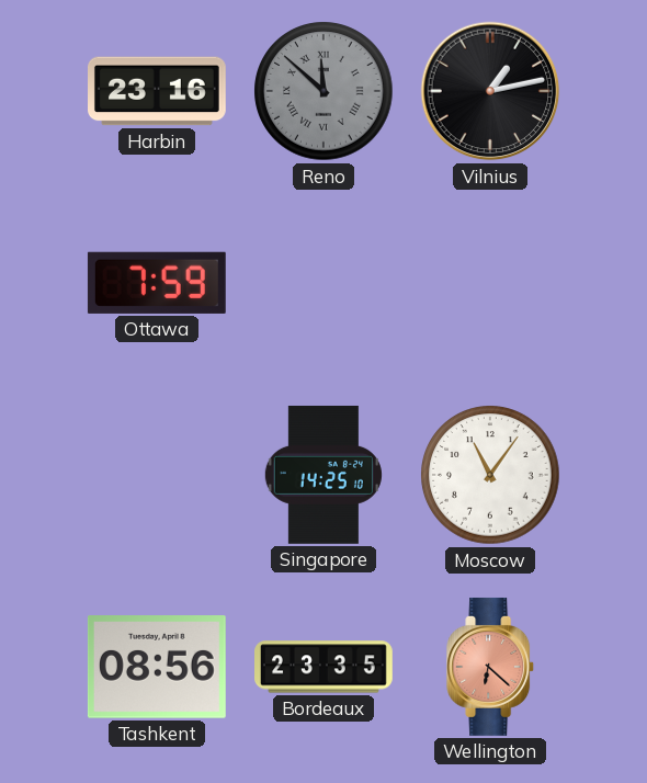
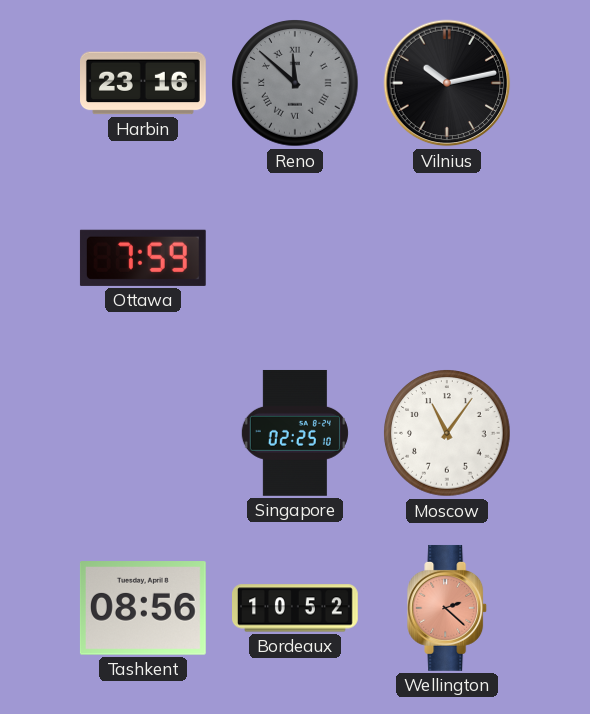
Vilnius: 1:13 -> 10:13 (447, 83)
Singapore: 14:25 -> 02:25 (295, 433)
Bordeaux: 23:35 -> 10:52 (296, 608)
Wellington: 6:22 -> 2:22 (448, 608)
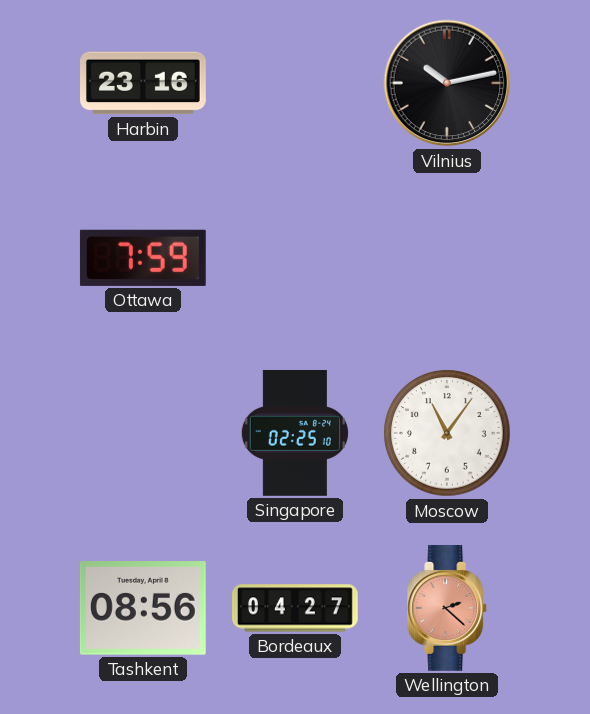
Reno: 11:52 -> none (295, 83)
Bordeaux: 10:52 -> 04:27 (296, 608)
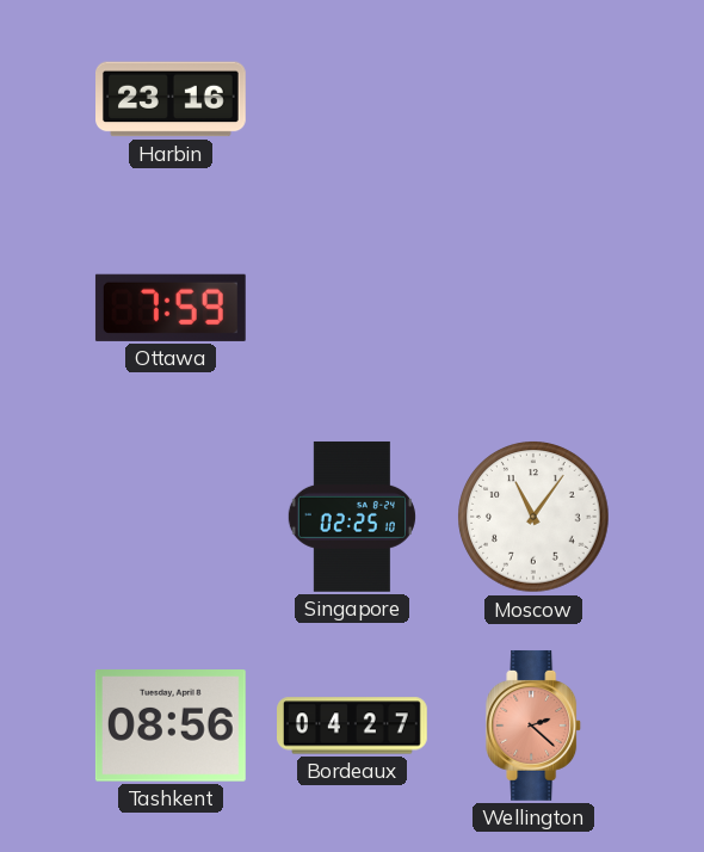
Vilnius: 10:13 -> none (447, 83)
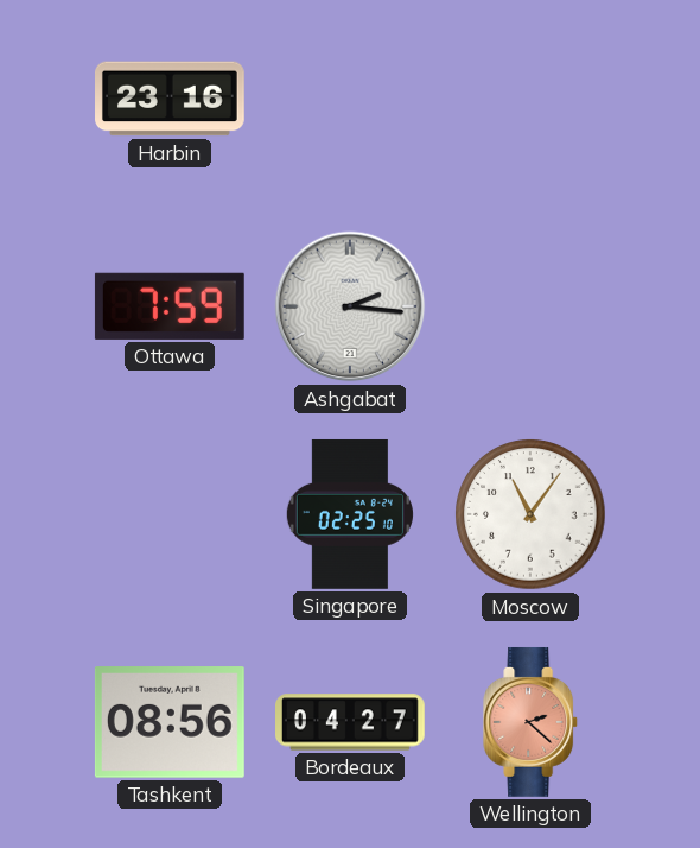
Ashgabat: none -> 2:16 (350, 306)
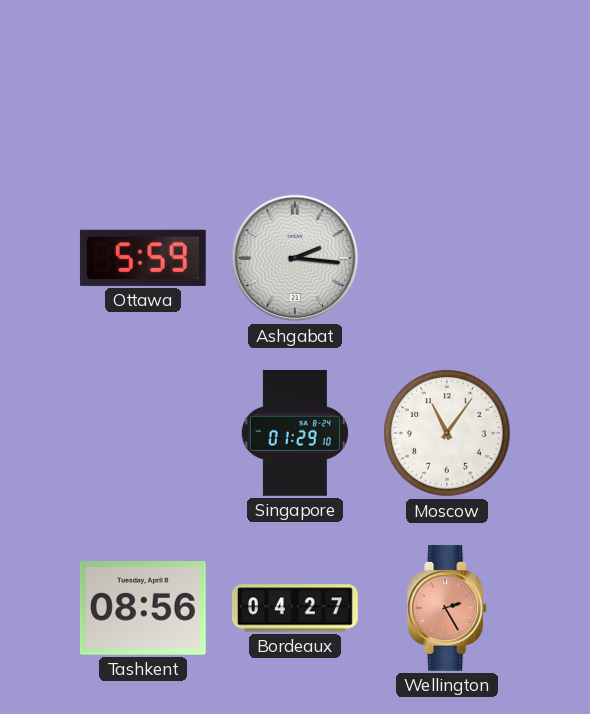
Harbin: 23:16 -> none (171, 99)
Ottawa: 7:59 -> 5:59 (143, 258)
Singapore: 02:25 -> 01:29 (295, 433)
Wellington: 2:22 -> 2:25 (448, 608)
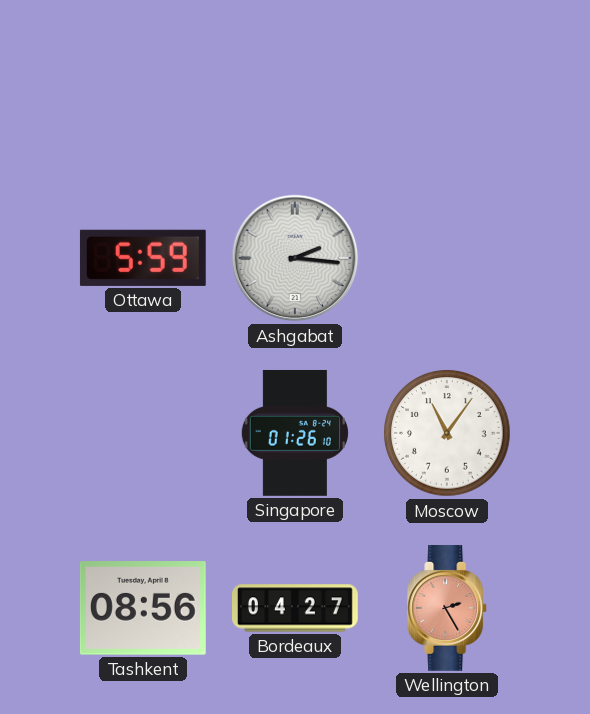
Singapore: 01:29 -> 01:26 (295, 433)
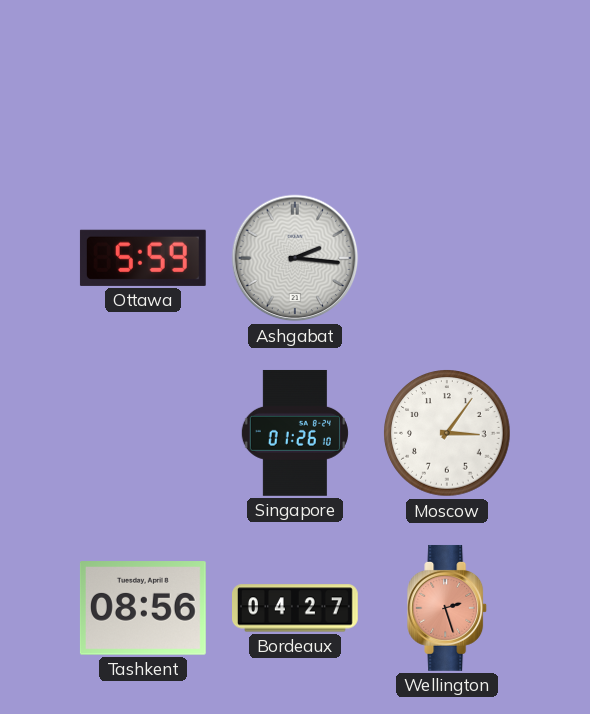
Moscow: 11:06 -> 3:06 (447, 433)
Wellington: 2:25 -> 2:27 (448, 608)
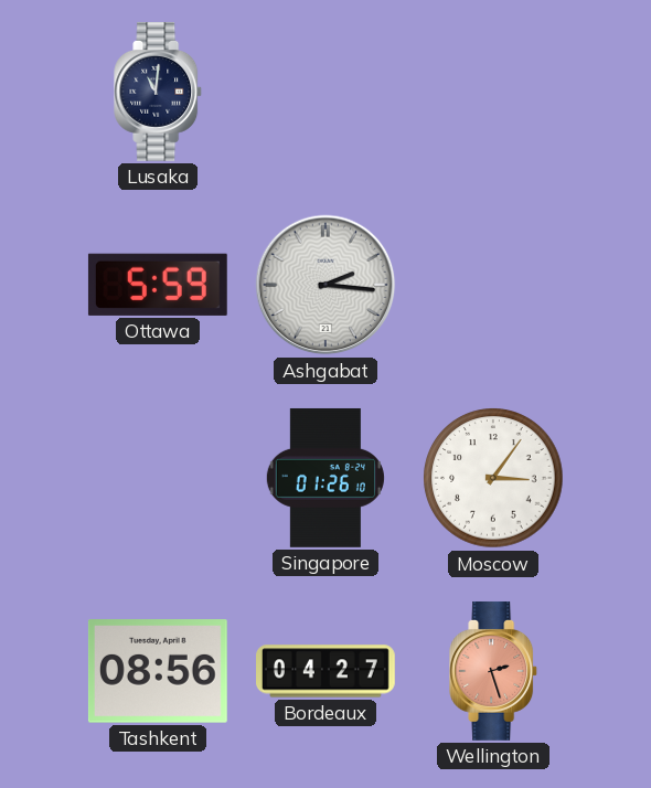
Lusaka: none -> 11:01 (159, 92)
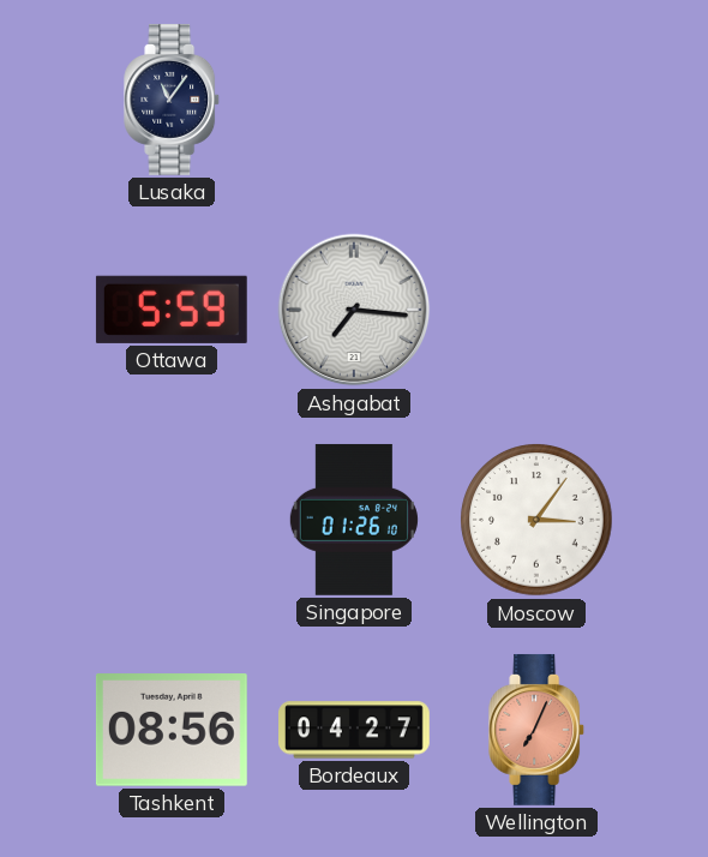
Lusaka: 11:01 -> 11:06 (173, 100)
Ashgabat: 2:16 -> 7:16 (354, 310)
Wellington: 2:27 -> 7:04 (538, 730)
